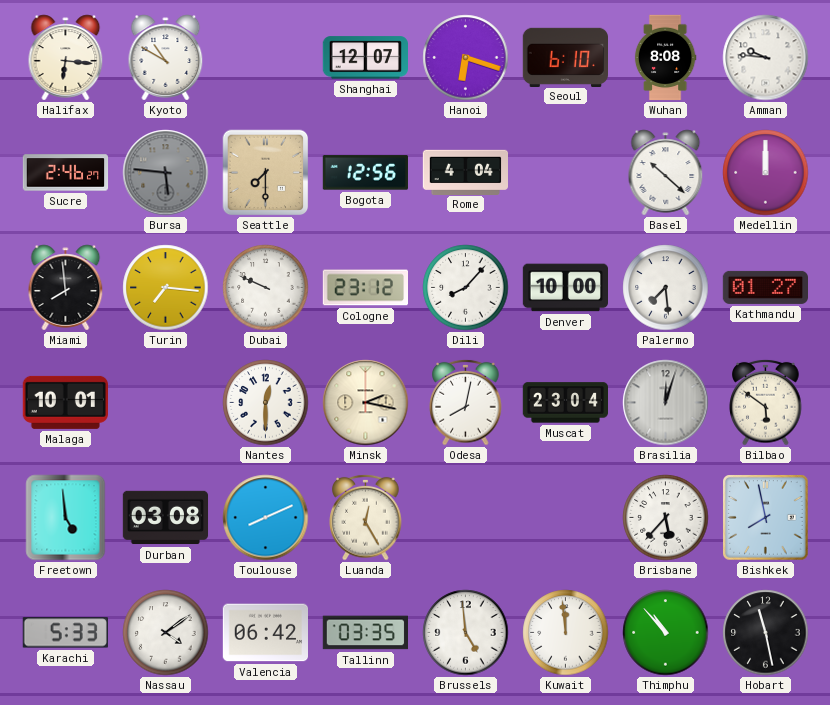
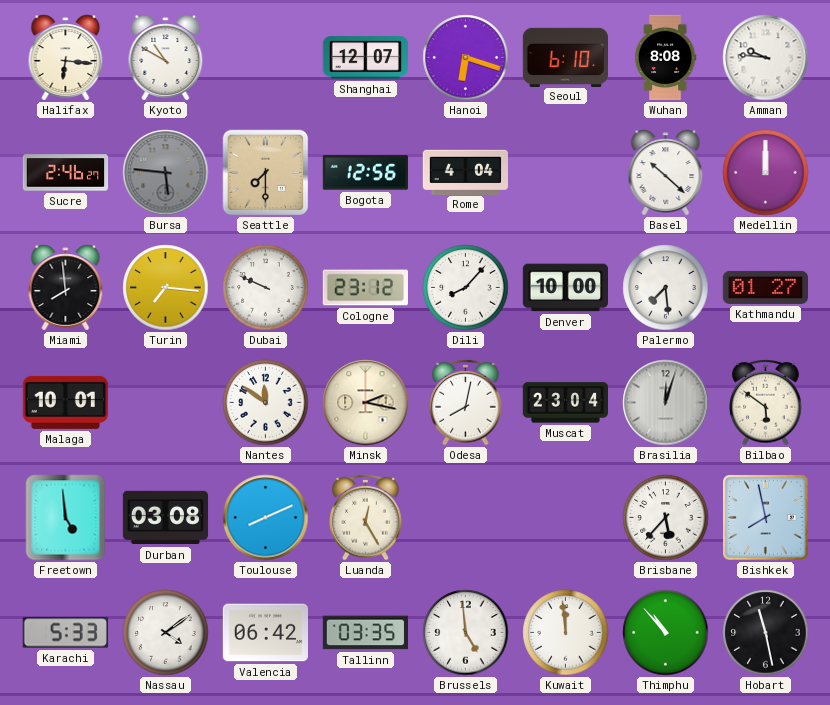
Nantes: 12:30 -> 11:51 (266, 403)
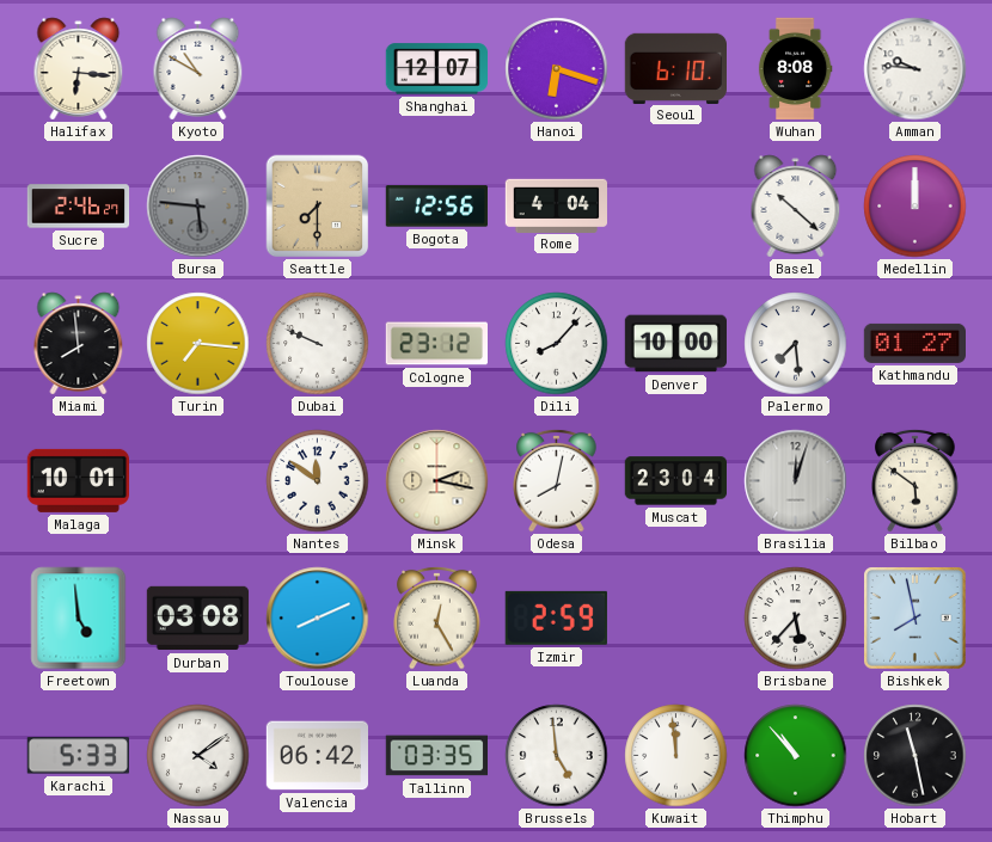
Izmir: none -> 2:59 (556, 617)
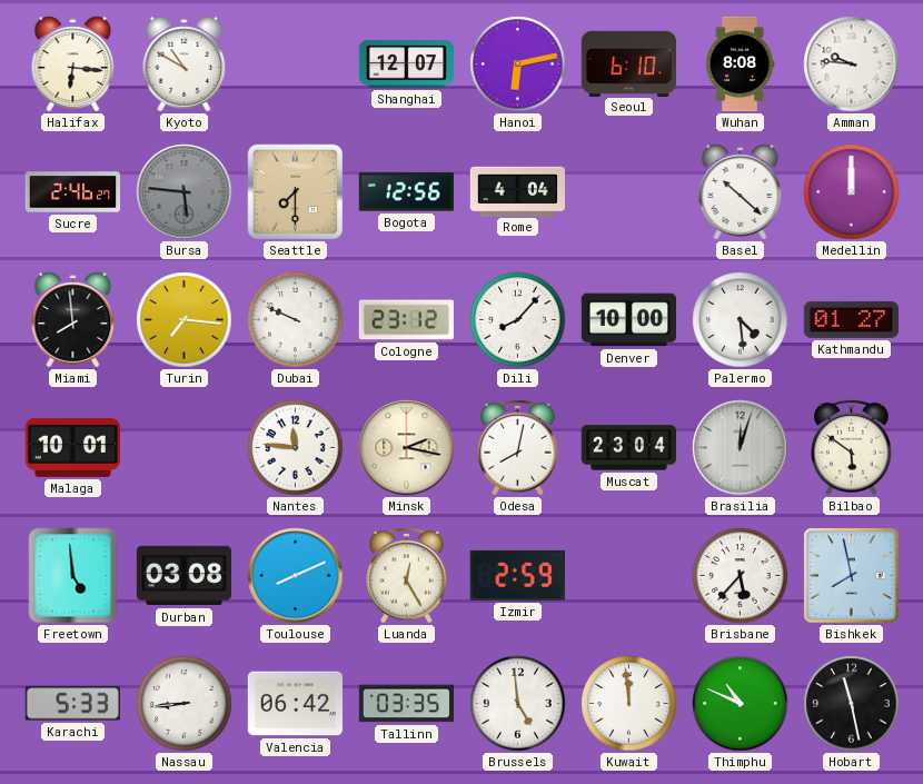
Hanoi: 6:18 -> 6:13 (518, 64)
Palermo: 7:29 -> 4:29 (741, 320)
Nantes: 11:51 -> 11:46 (296, 448)
Nassau: 4:09 -> 8:44 (185, 704)
Thimphu: 10:53 -> 10:49 (741, 704)
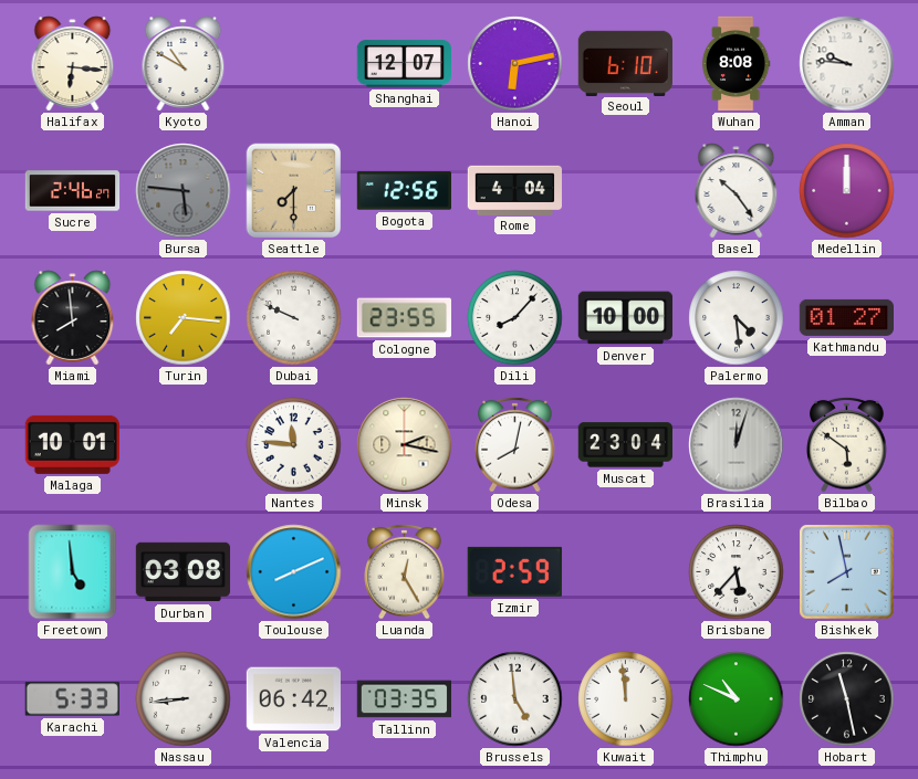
Basel: 10:22 -> 10:24 (737, 191)
Cologne: 23:12 -> 23:55 (404, 318)
